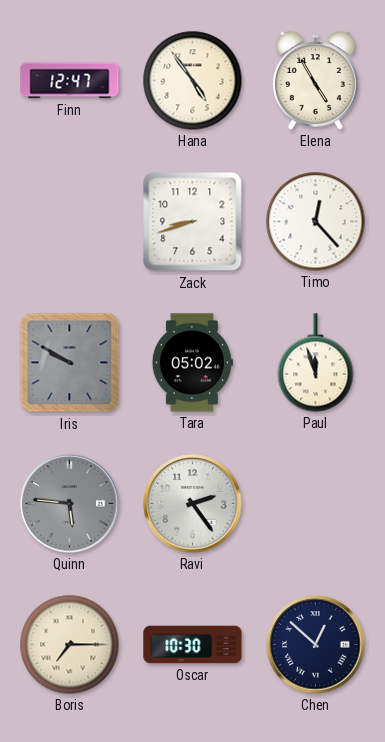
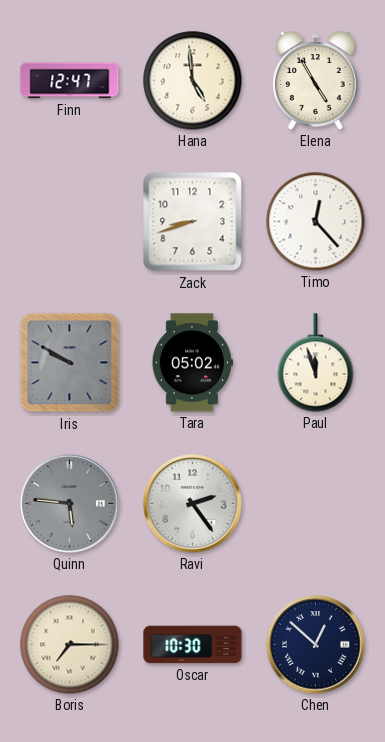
Hana: 4:54 -> 4:59 (193, 81)
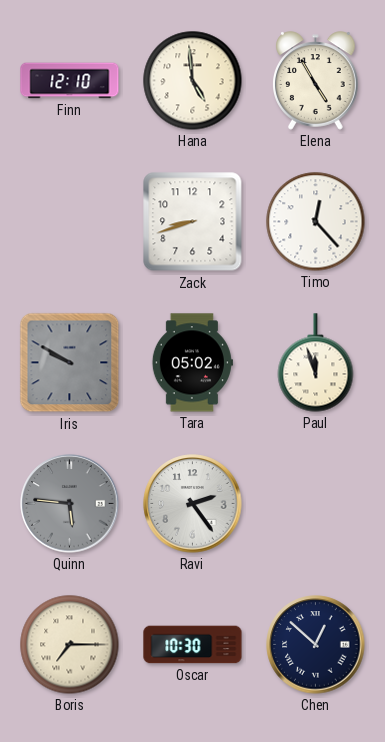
Finn: 12:47 -> 12:10 (70, 81)
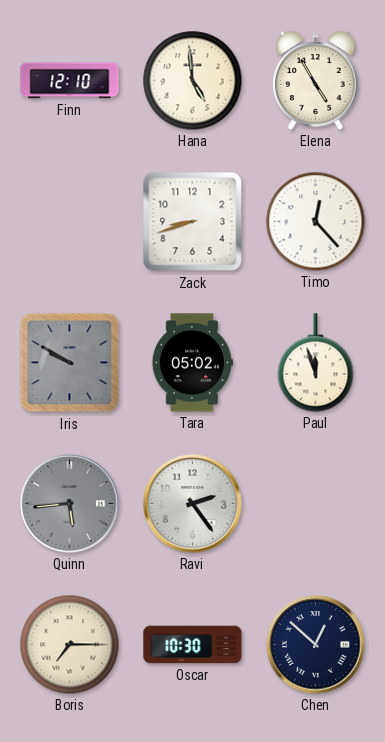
Quinn: 5:46 -> 5:44 (70, 504)
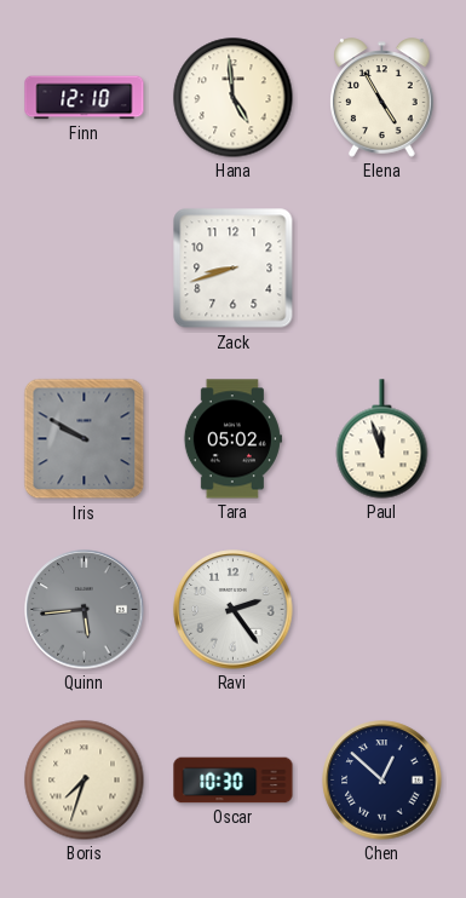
Timo: 12:23 -> none (316, 222)
Boris: 7:15 -> 7:33 (85, 781)
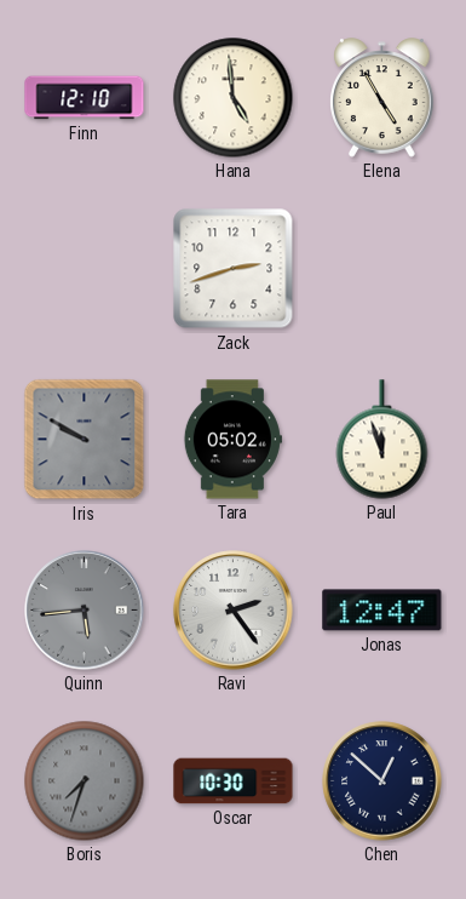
Zack: 8:42 -> 2:42 (234, 269)
Jonas: none -> 12:47 (382, 611)
Boris dial: cream -> grey (85, 781)
